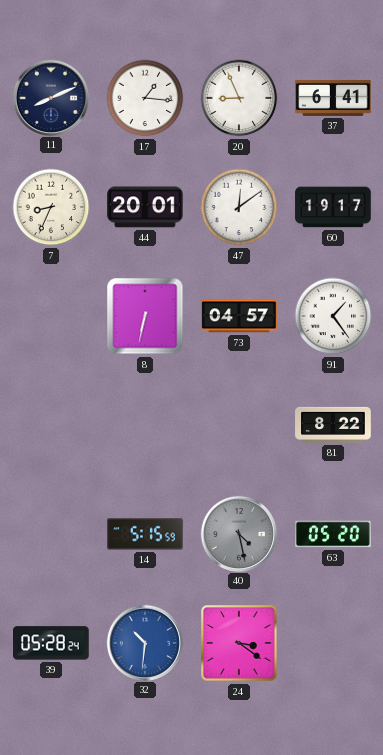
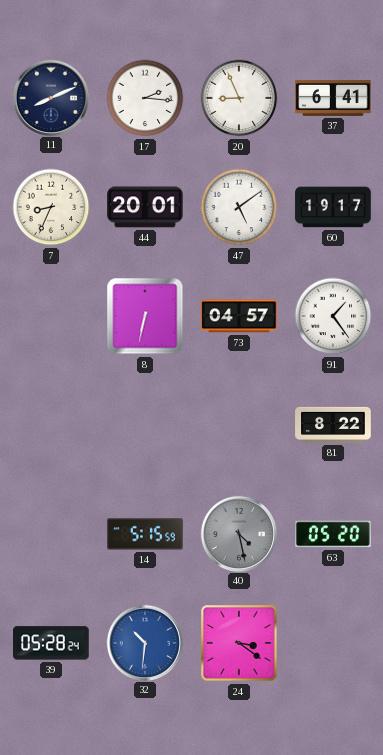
17: 1:16 -> 2:16 (145, 98)
47: 12:09 -> 5:09 (239, 207)
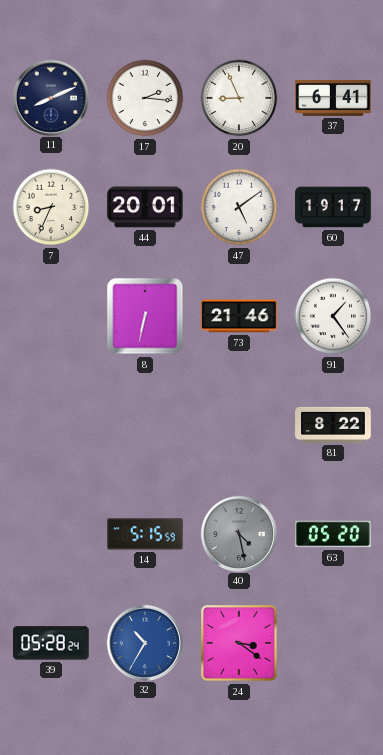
73: 04:57 -> 21:46 (239, 316)
32: 10:31 -> 10:35 (144, 642)
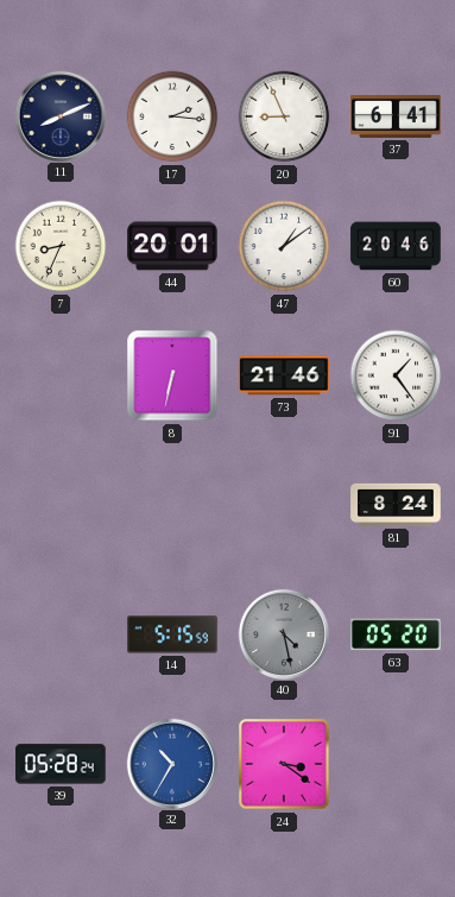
47: 5:09 -> 1:09 (284, 246)
60: 19:17 -> 20:46 (396, 246)
81: 8:22 -> 8:24 (396, 505)
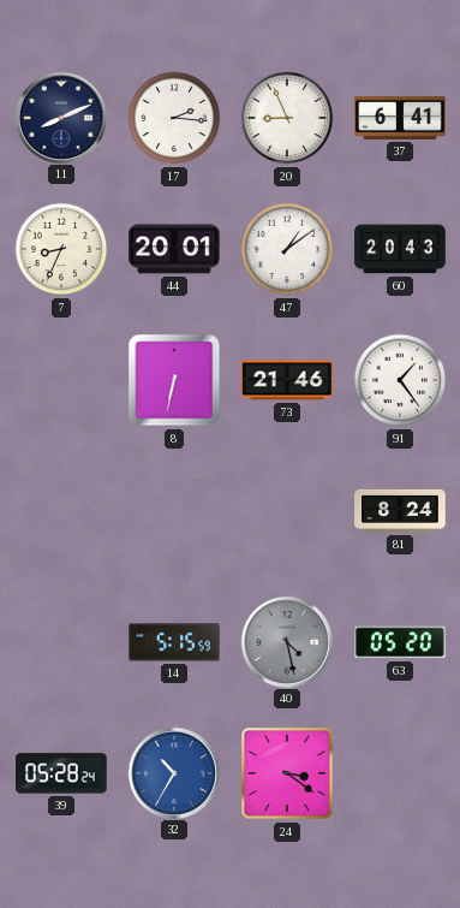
60: 20:46 -> 20:43 (400, 249)
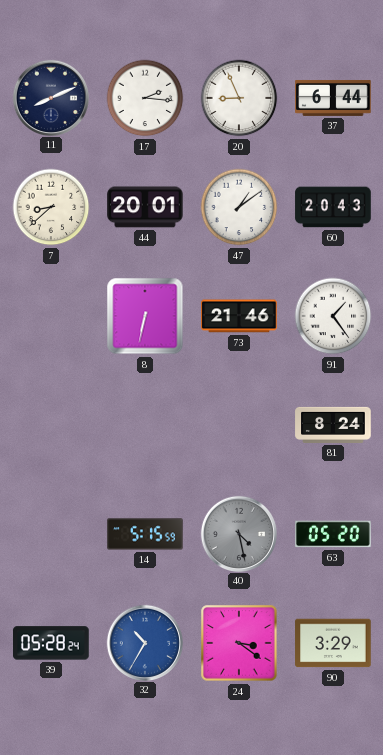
37: 6:41 -> 6:44 (333, 98)
7: 8:34 -> 8:38 (51, 207)
90: none -> 3:29 (333, 643)
